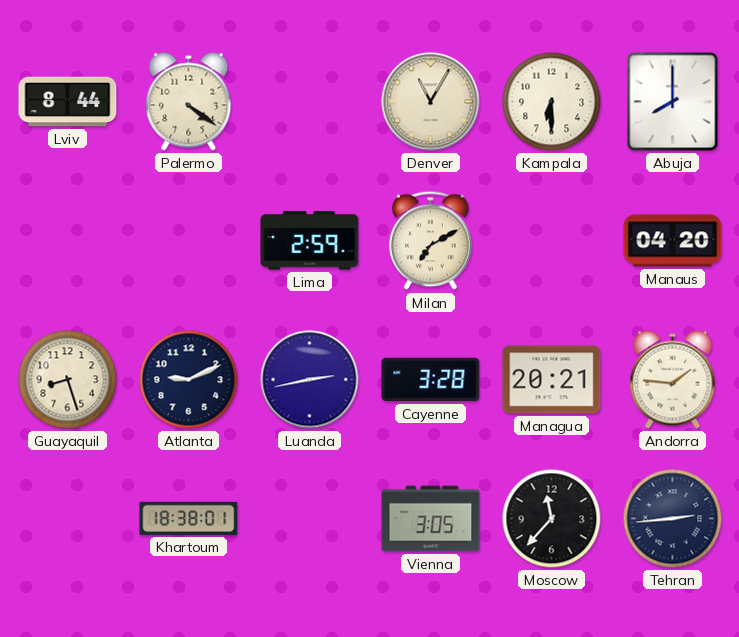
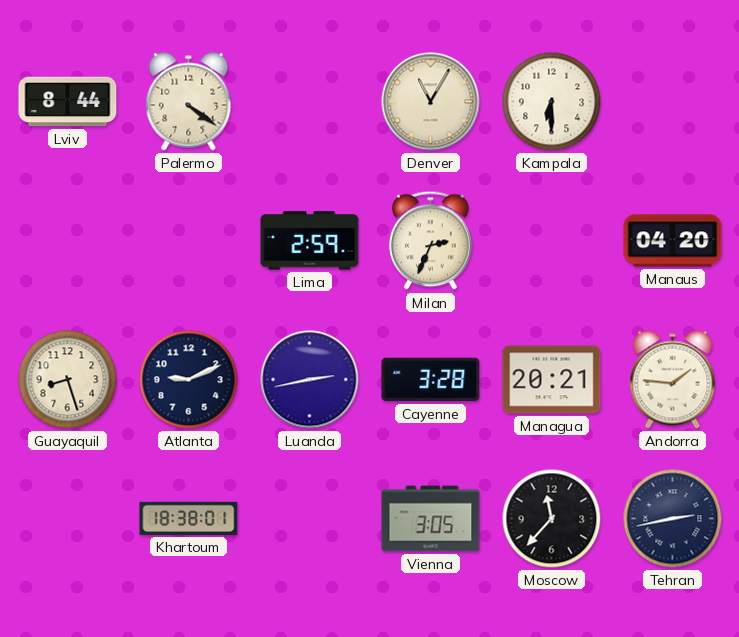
Abuja: 8:00 -> none (673, 102)
Milan: 7:10 -> 2:34 (431, 241)
Tehran: 2:44 -> 2:43 (673, 519)
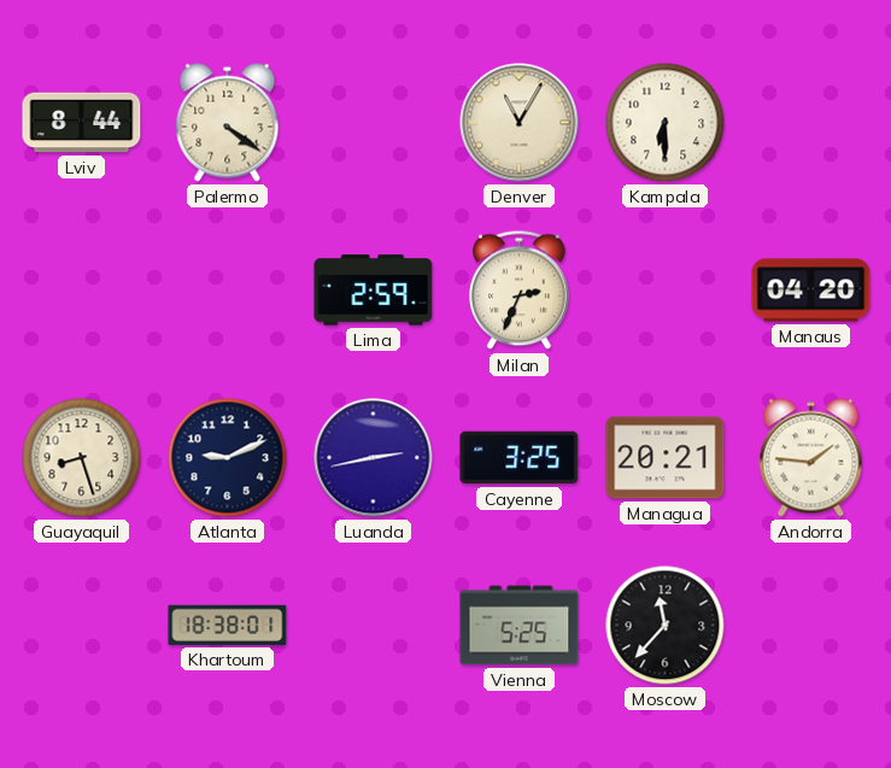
Cayenne: 3:28 -> 3:25 (520, 458)
Vienna: 3:05 -> 5:25 (520, 626)
Tehran: 2:43 -> none (673, 519)
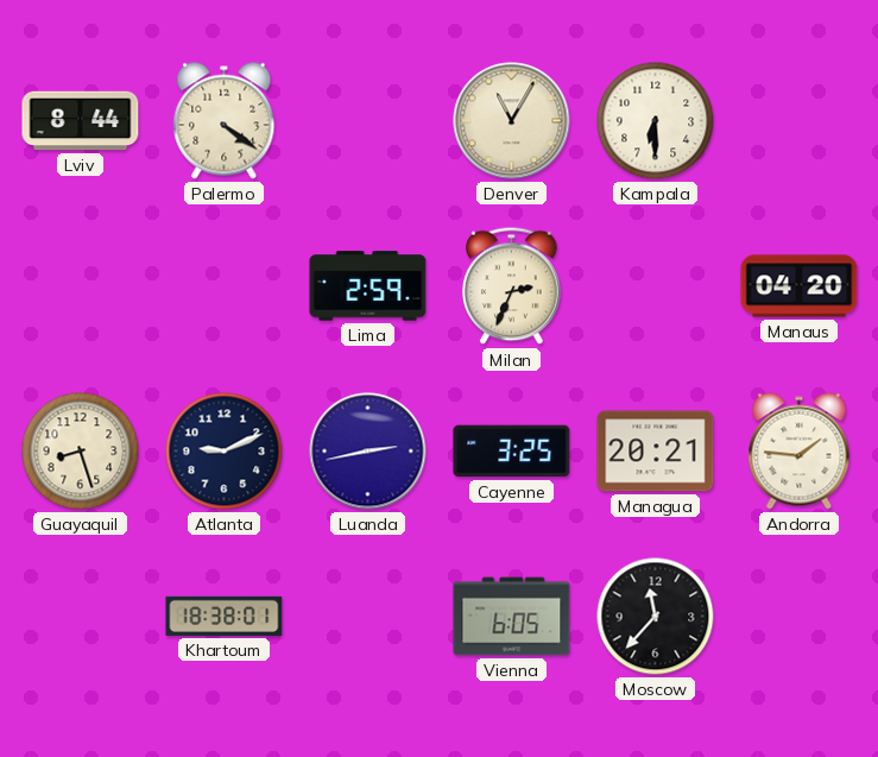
Vienna: 5:25 -> 6:05 (512, 617)
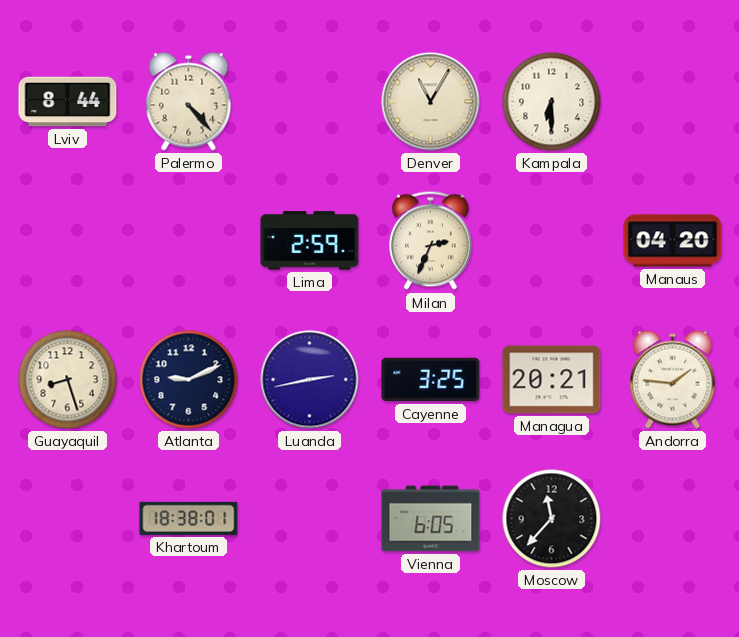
Palermo: 4:21 -> 4:23 (189, 102)
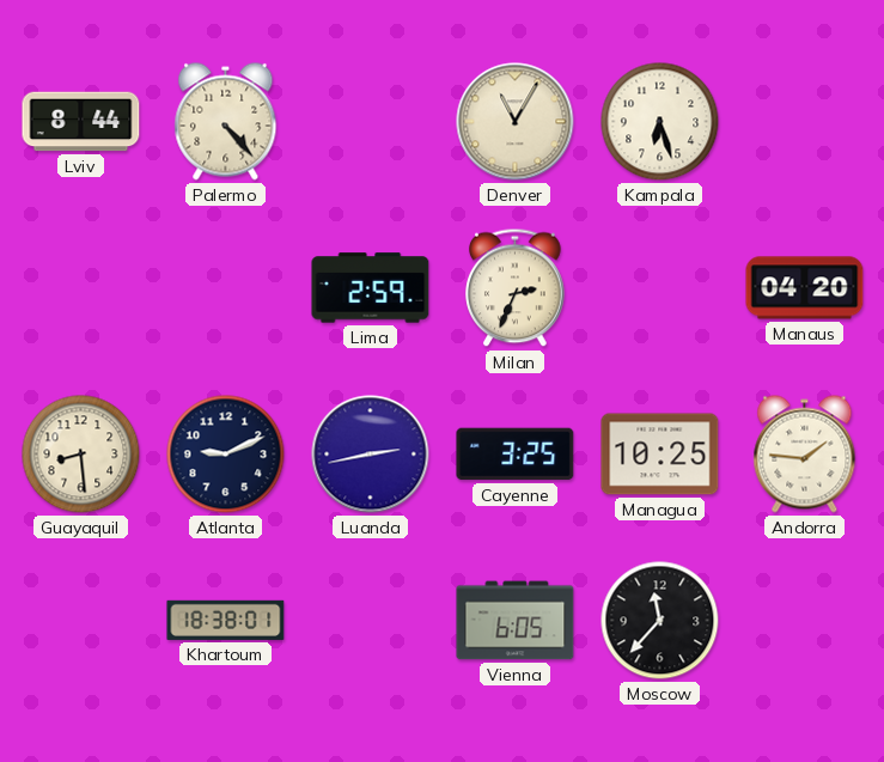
Kampala: 6:30 -> 6:27 (660, 122)
Guayaquil: 8:27 -> 8:29 (81, 455)
Managua: 20:21 -> 10:25 (660, 455)
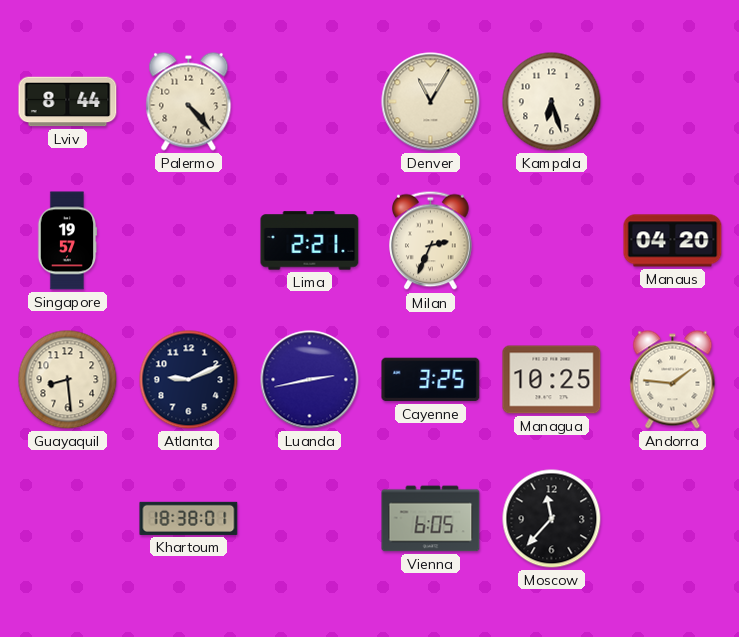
Singapore: none -> 19:57 (67, 241)
Lima: 2:59 -> 2:21 (310, 241)
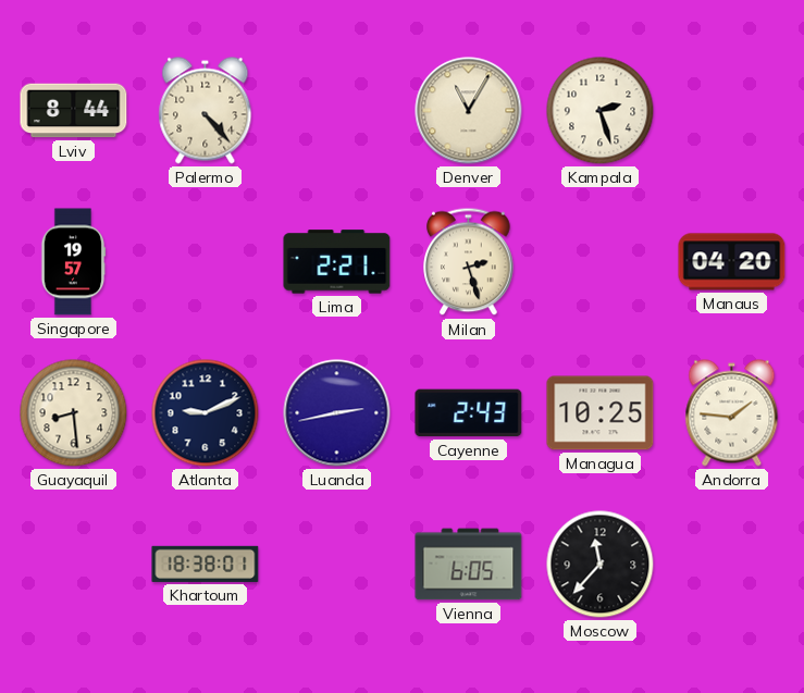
Kampala: 6:27 -> 2:27 (601, 111)
Milan: 2:34 -> 2:27 (469, 262)
Cayenne: 3:25 -> 2:43 (469, 413)
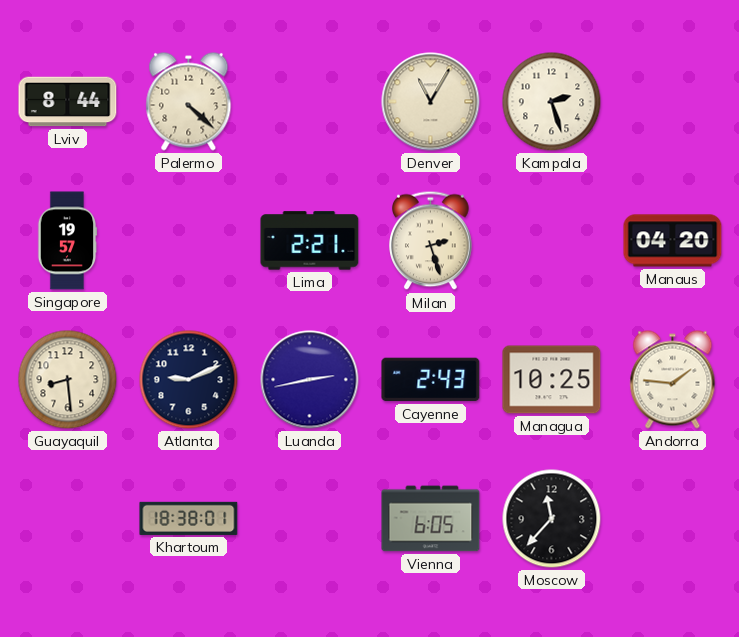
Palermo: 4:23 -> 4:22 (189, 102)
